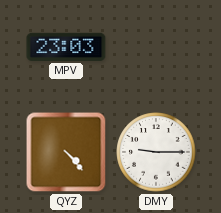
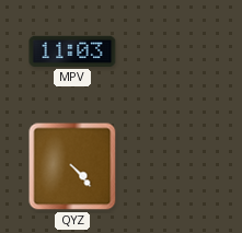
MPV: 23:03 -> 11:03 (72, 51)
DMY: 9:15 -> none (156, 152)
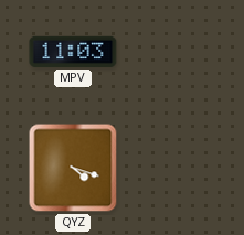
QYZ: 4:23 -> 4:18 (73, 168)
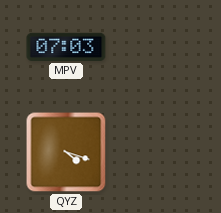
MPV: 11:03 -> 07:03 (66, 47)
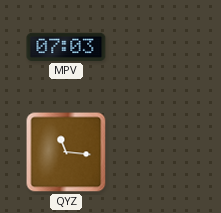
QYZ: 4:18 -> 11:16 (66, 152)
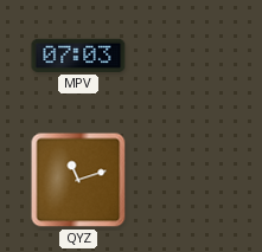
QYZ: 11:16 -> 11:12 (78, 180)
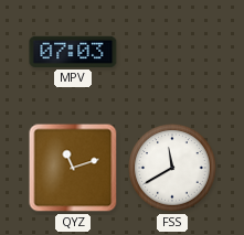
FSS: none -> 11:40 (172, 168)
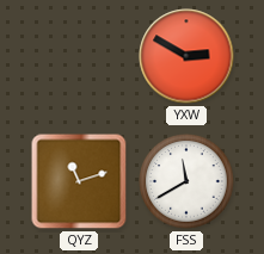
MPV: 07:03 -> none (73, 52)
YXW: none -> 2:50 (186, 56)
